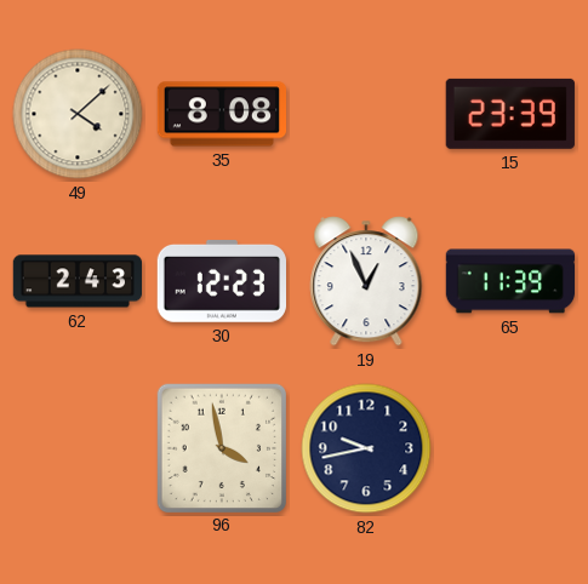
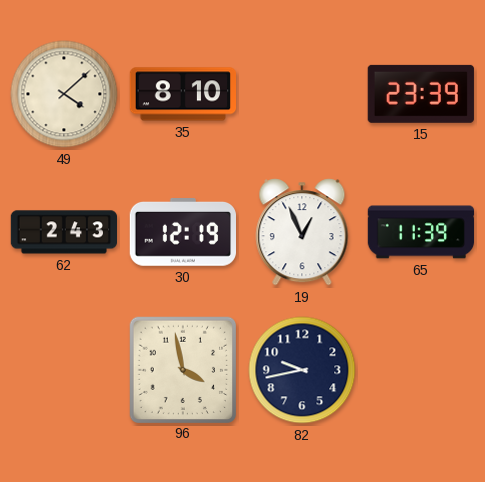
35: 8:08 -> 8:10 (183, 94)
30: 12:23 -> 12:19 (182, 233)
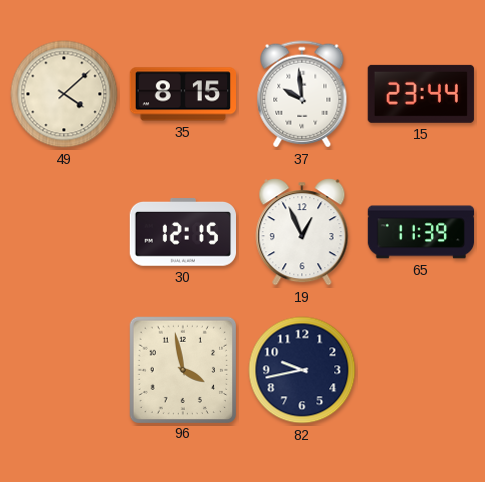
35: 8:10 -> 8:15 (183, 94)
37: none -> 9:59 (302, 94)
15: 23:39 -> 23:44 (421, 94)
62: 2:43 -> none (64, 232)
30: 12:19 -> 12:15 (182, 233)
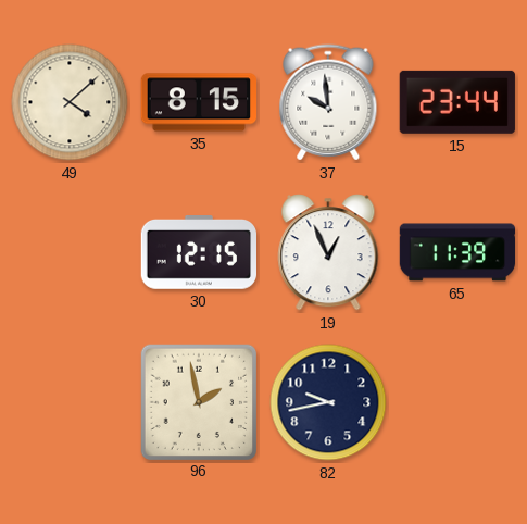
96: 3:58 -> 1:58 (198, 401)
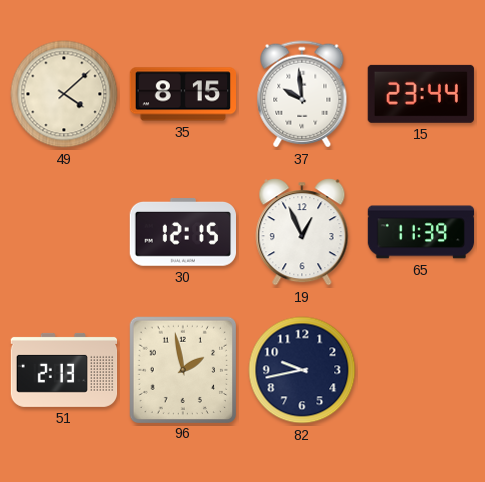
51: none -> 2:13 (64, 370)
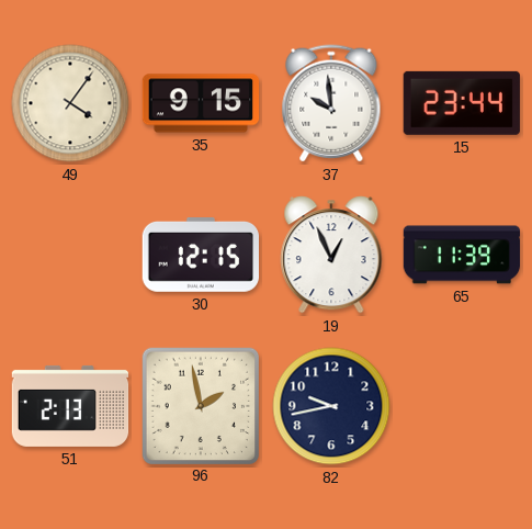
49: 4:08 -> 4:06 (70, 103)
35: 8:15 -> 9:15 (201, 103)
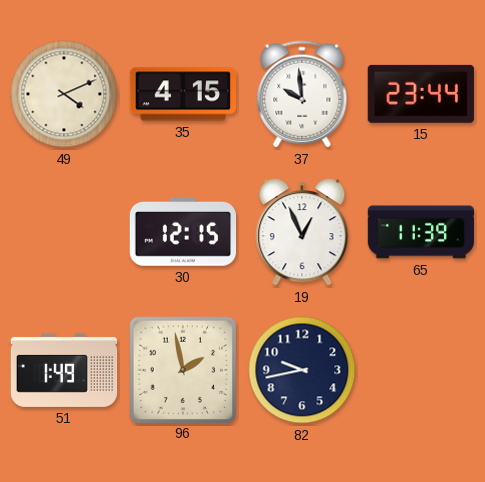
49: 4:06 -> 4:11 (64, 94)
35: 9:15 -> 4:15 (183, 94)
51: 2:13 -> 1:49 (64, 370)
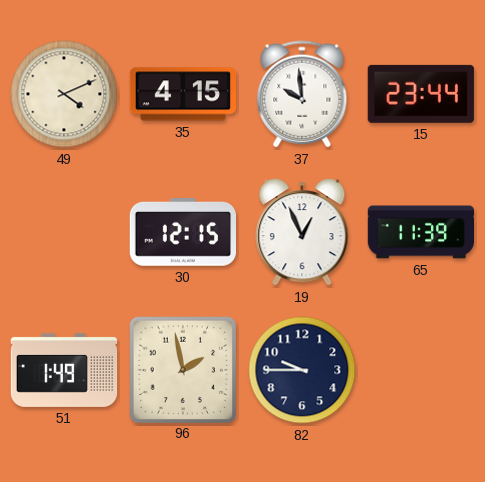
82: 9:43 -> 9:45 (302, 370)
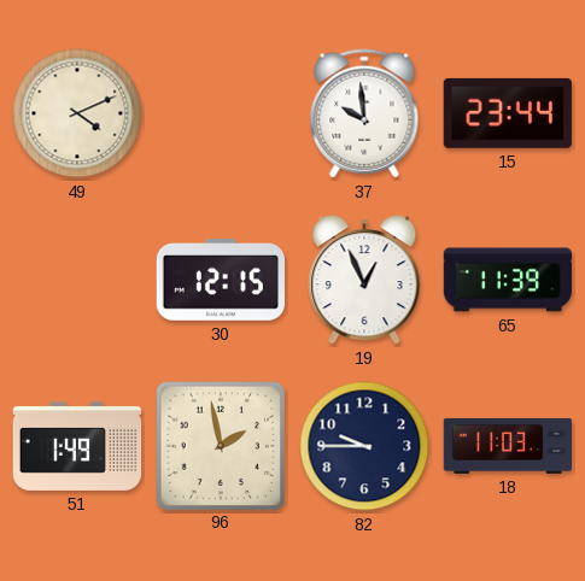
35: 4:15 -> none (183, 94)
18: none -> 11:03 (508, 446)
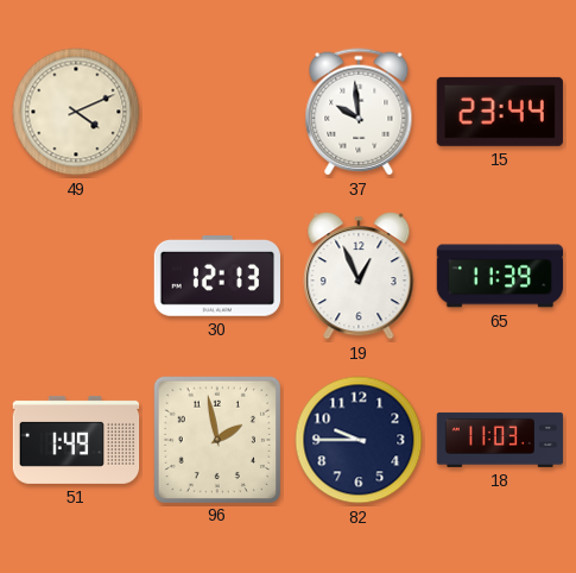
30: 12:15 -> 12:13 (216, 277)
